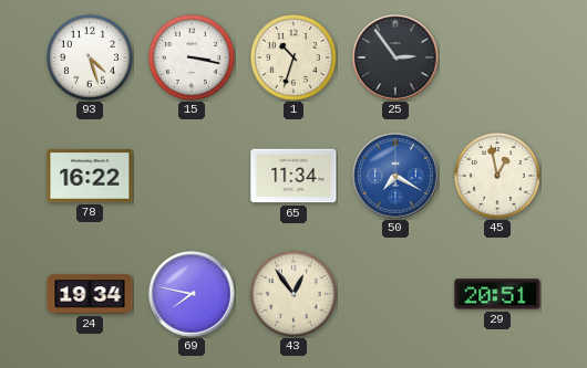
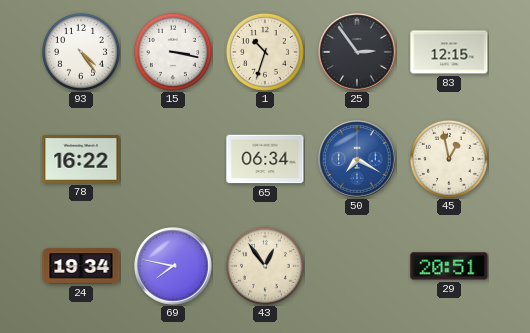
93: 4:27 -> 4:24 (81, 52)
83: none -> 12:15 (449, 52)
65: 11:34 -> 06:34 (265, 159)
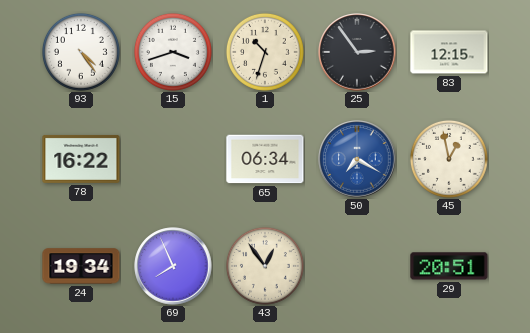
15: 3:17 -> 3:42 (173, 52)
69: 7:47 -> 7:56 (173, 266)
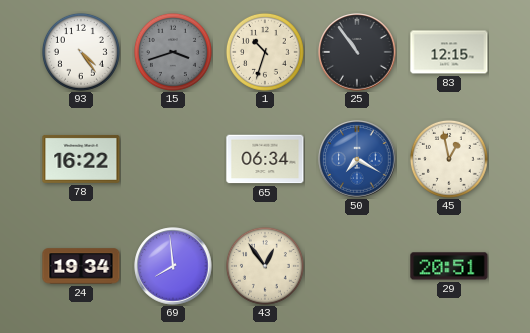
15 dial: white -> grey (173, 52)
25: 2:54 -> 10:54 (357, 52)
69: 7:56 -> 7:59 (173, 266)
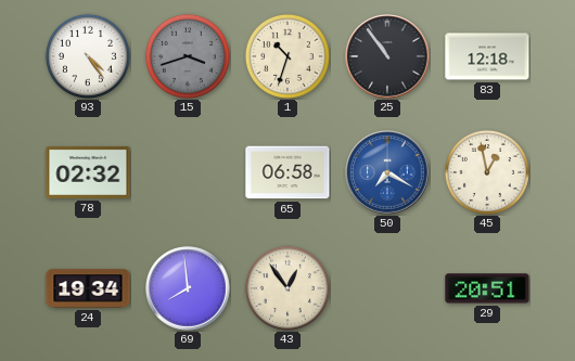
83: 12:15 -> 12:18 (487, 56)
78: 16:22 -> 02:32 (88, 172)
65: 06:34 -> 06:58 (287, 172)
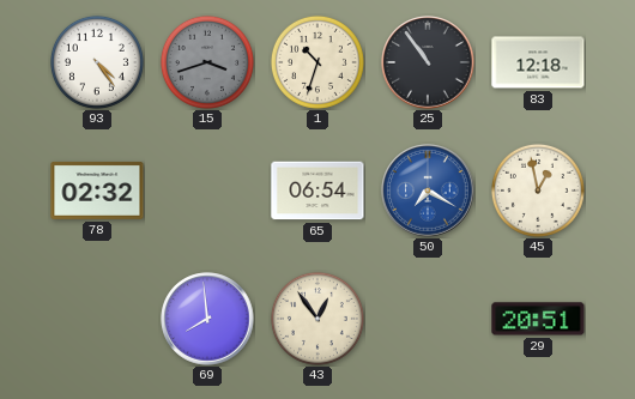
65: 06:58 -> 06:54 (317, 191)
24: 19:34 -> none (88, 288)
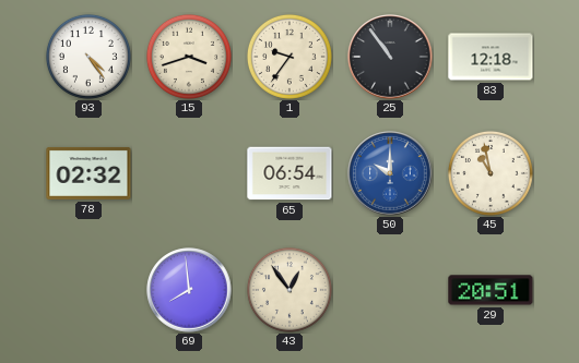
15 dial: grey -> cream (189, 57)
1: 10:33 -> 9:36 (289, 57)
50: 7:20 -> 10:00 (390, 173)
45: 12:58 -> 10:58 (491, 173)
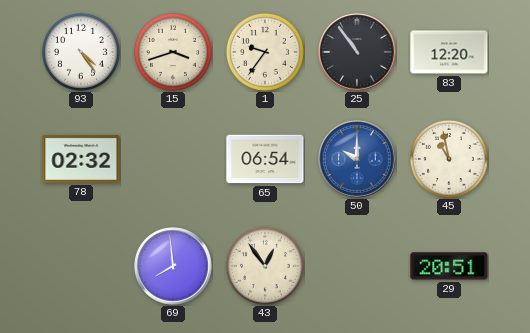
83: 12:18 -> 12:20 (449, 52)
